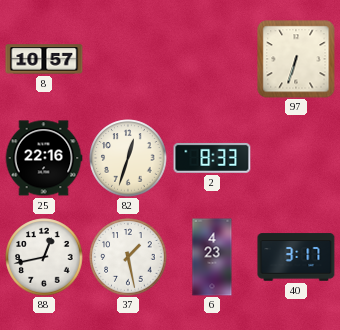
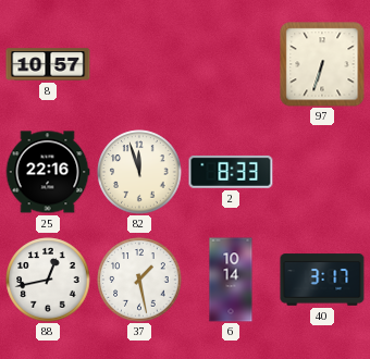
82: 12:33 -> 11:57 (139, 172)
6: 4:23 -> 10:14 (231, 280)
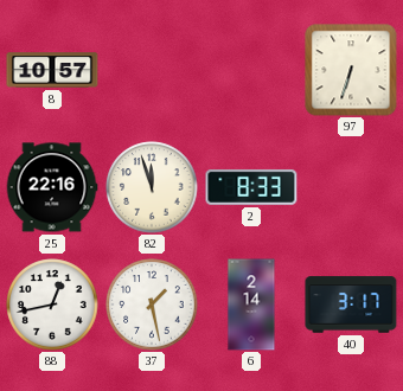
6: 10:14 -> 2:14 (251, 305)
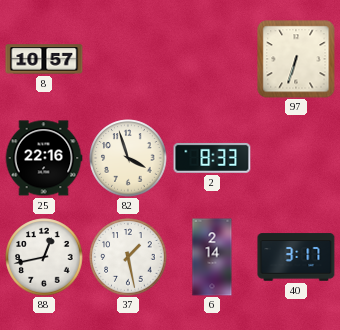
82: 11:57 -> 3:57 (128, 158)
